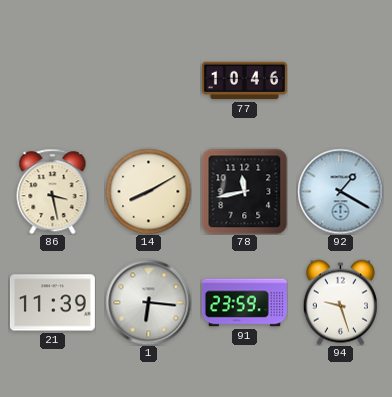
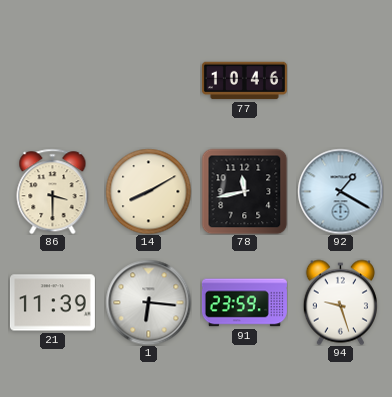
86: 3:28 -> 3:30 (53, 191)
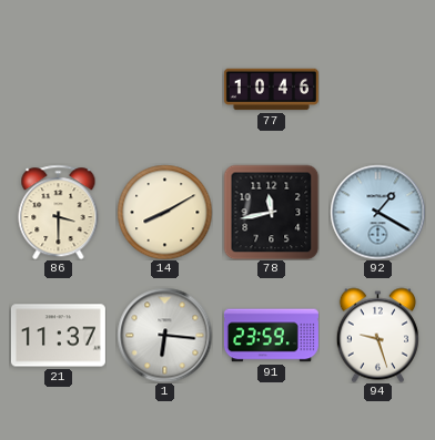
21: 11:39 -> 11:37 (58, 336)
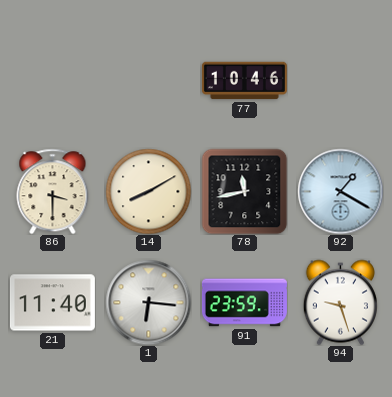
21: 11:37 -> 11:40 (52, 303)
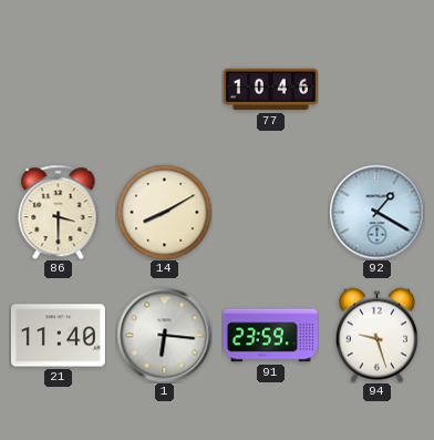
78: 11:43 -> none (244, 191)
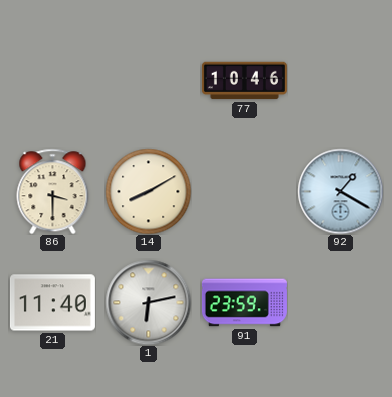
1: 6:16 -> 6:13 (148, 302)
94: 9:27 -> none (376, 335)
